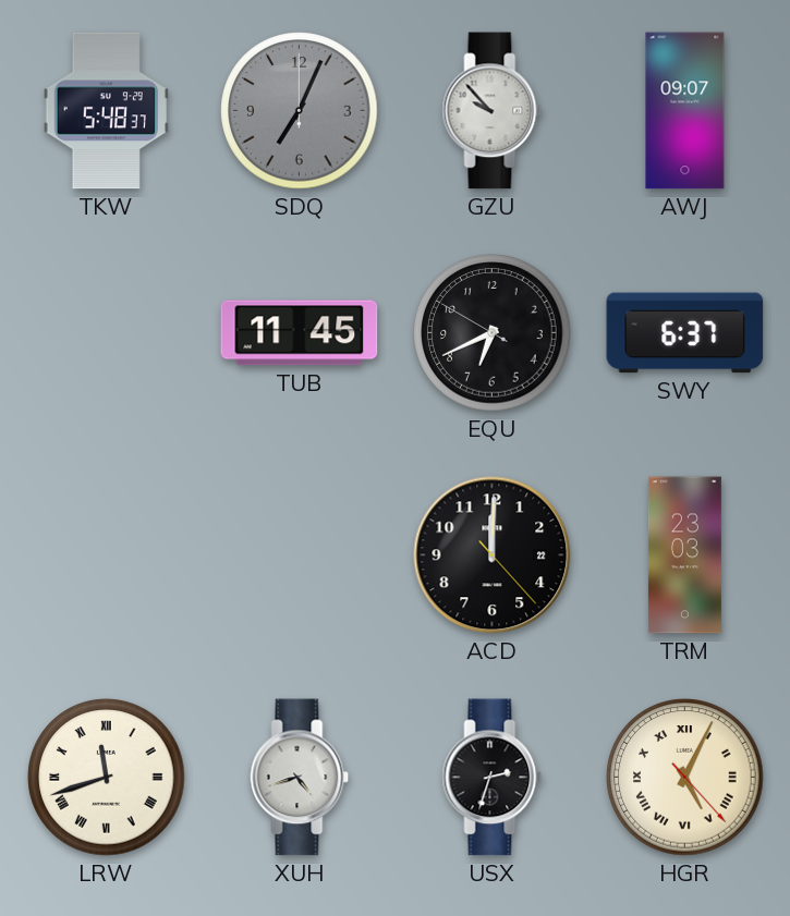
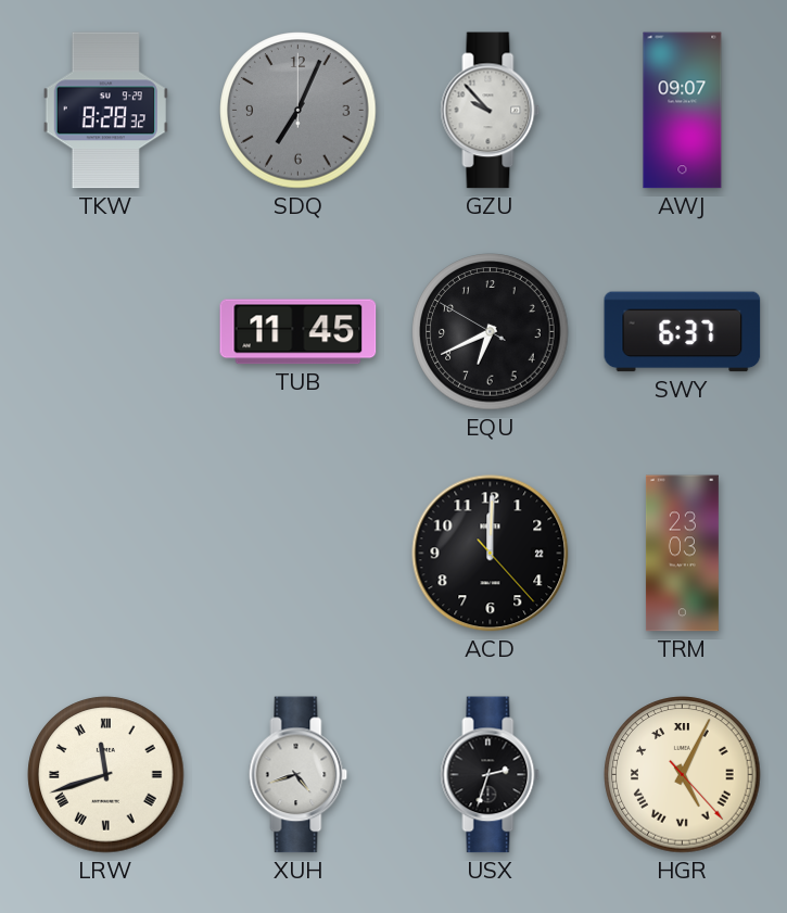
TKW: 5:48 -> 8:28 (105, 111)
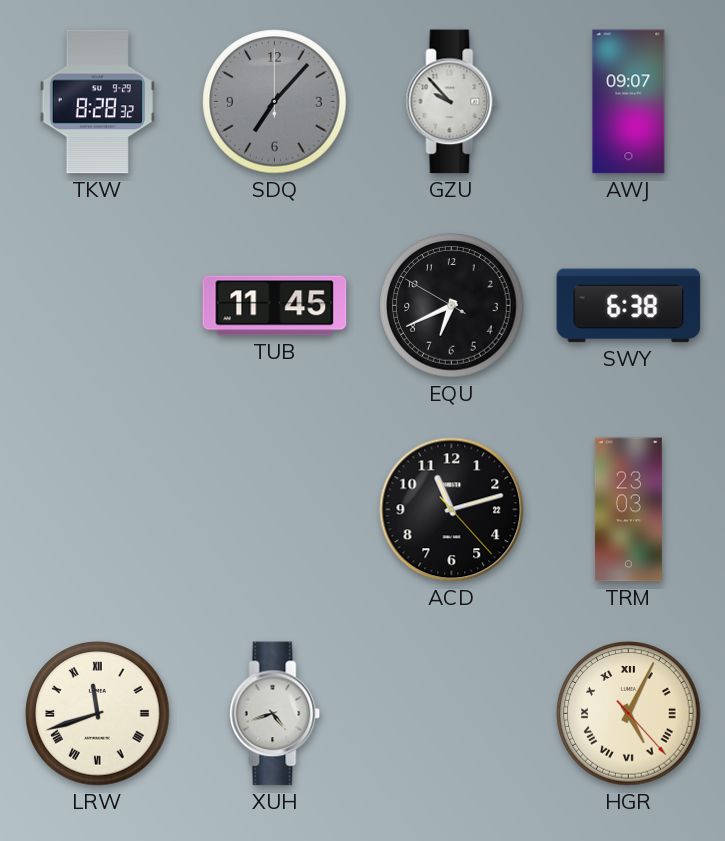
SDQ: 7:04 -> 7:07 (275, 102)
SWY: 6:37 -> 6:38 (629, 306)
ACD: 12:00 -> 11:12 (452, 510)
USX: 2:33 -> none (491, 775)
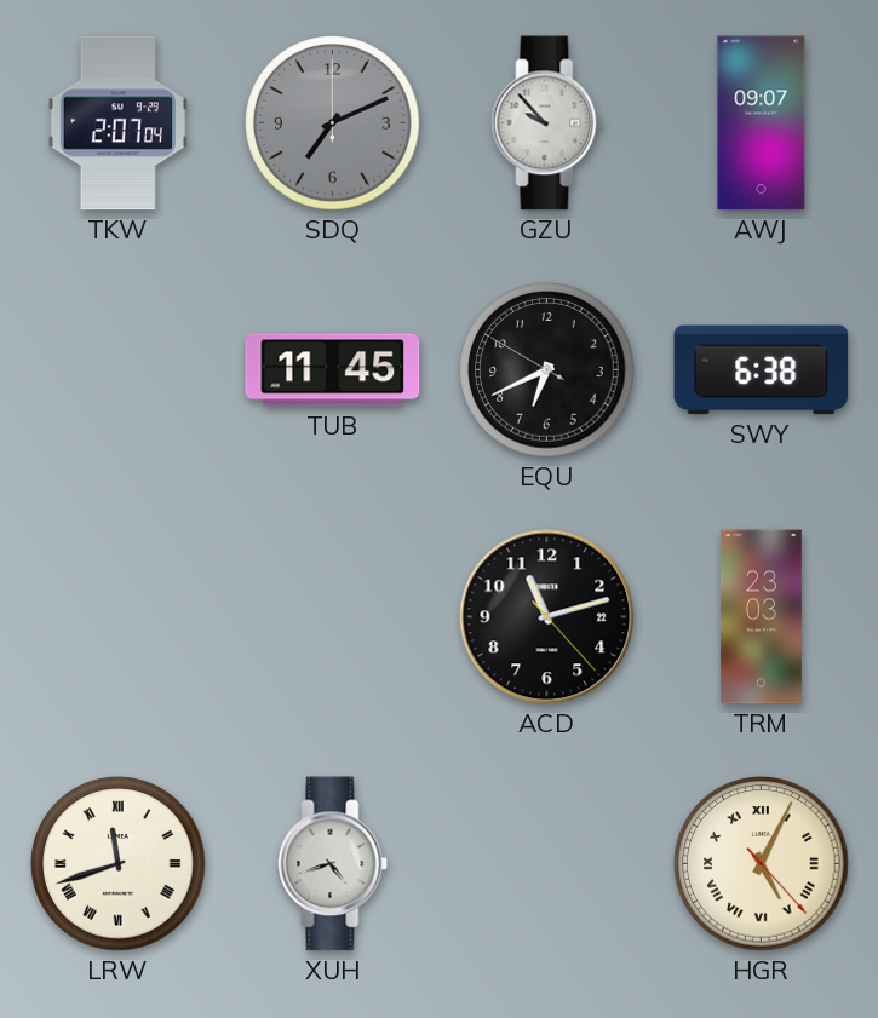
TKW: 8:28 -> 2:07 (117, 123)
SDQ: 7:07 -> 7:11 (333, 123)
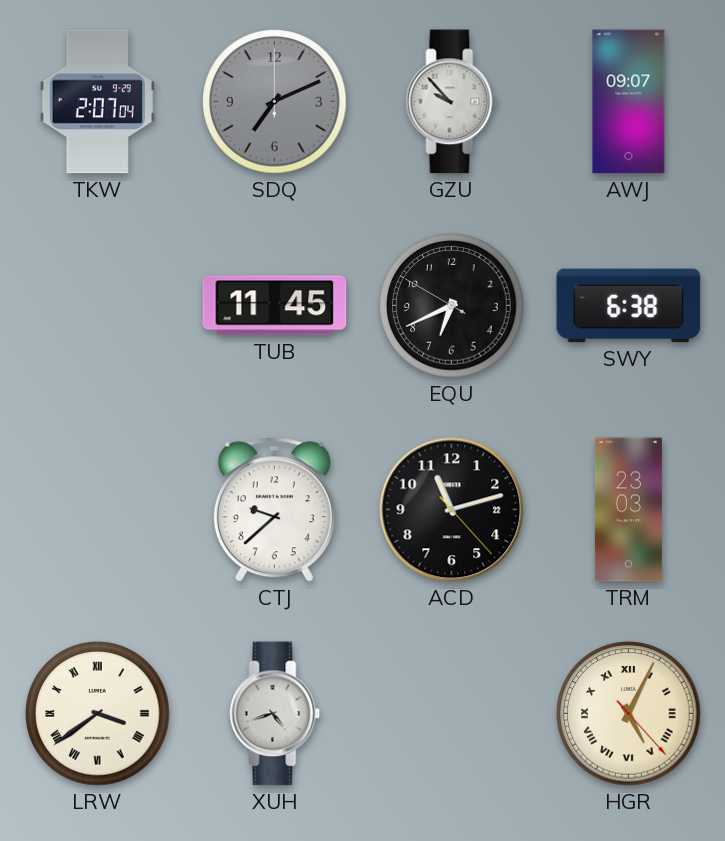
CTJ: none -> 9:38 (274, 510)
LRW: 11:42 -> 3:39 (98, 714)
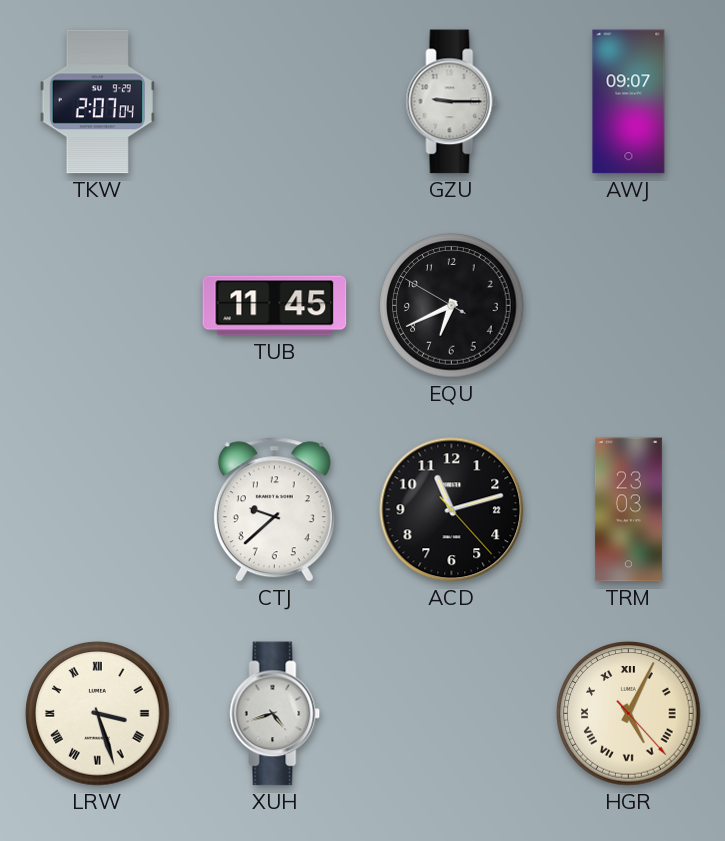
SDQ: 7:11 -> none (275, 102)
GZU: 9:53 -> 9:15 (452, 102)
SWY: 6:38 -> none (629, 306)
LRW: 3:39 -> 3:27 (98, 714)
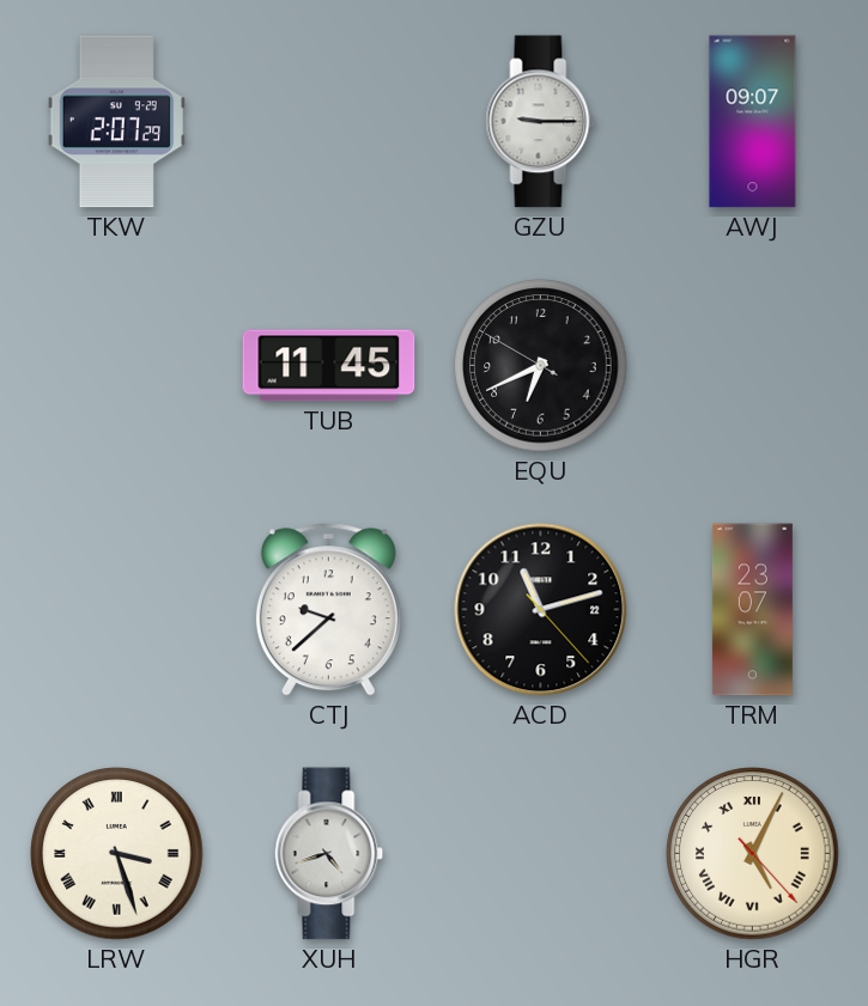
TKW: 2:07:04 -> 2:07:29 (116, 122)
TRM: 23:03 -> 23:07 (752, 610)
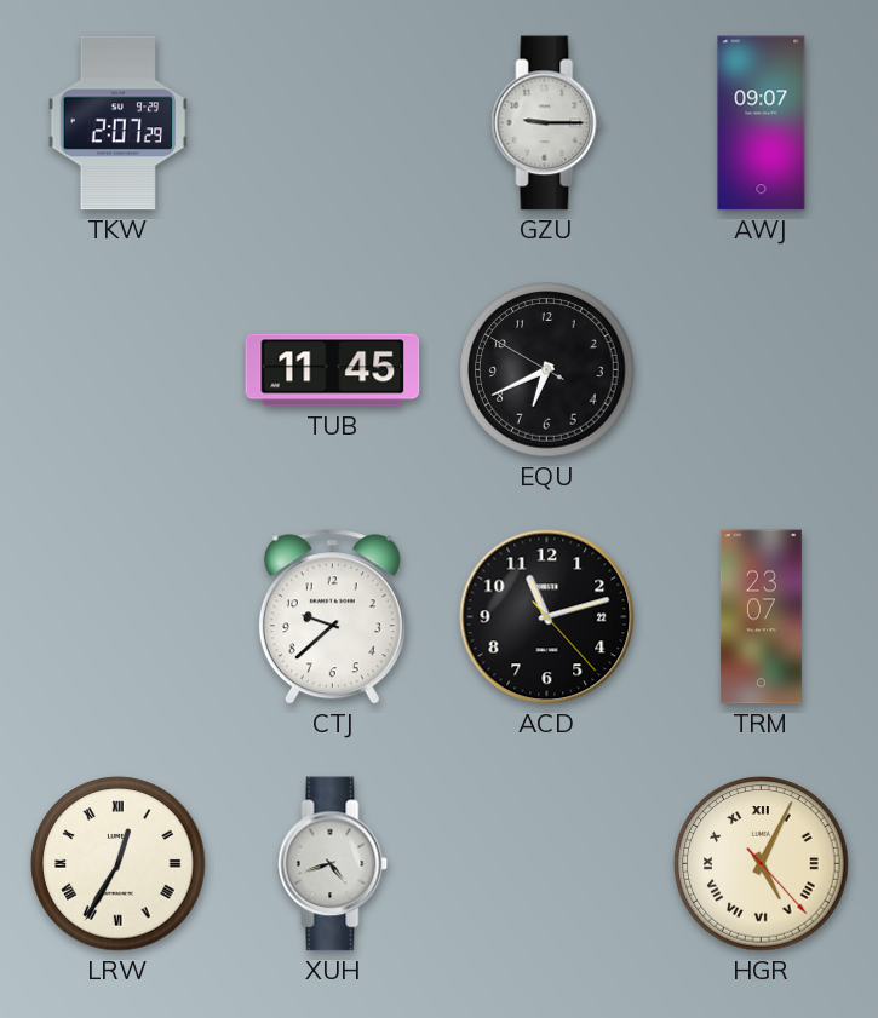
LRW: 3:27 -> 12:35 (119, 864)
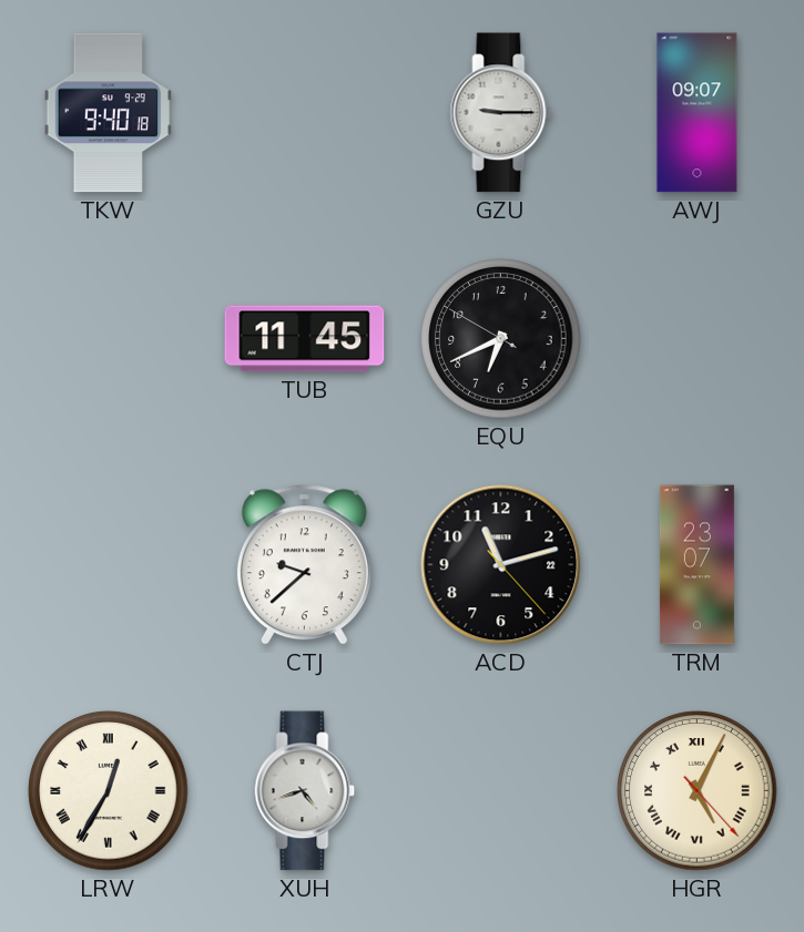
TKW: 2:07 -> 9:40 (108, 113)
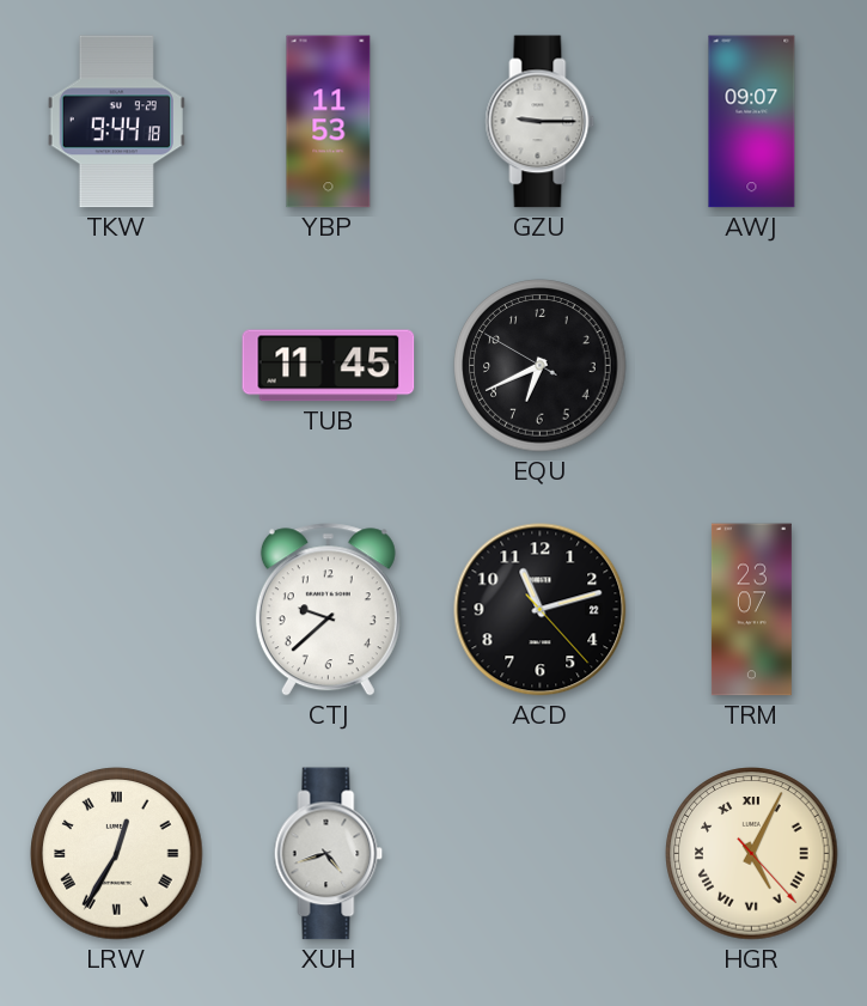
TKW: 9:40 -> 9:44 (116, 122)
YBP: none -> 11:53 (329, 122)
